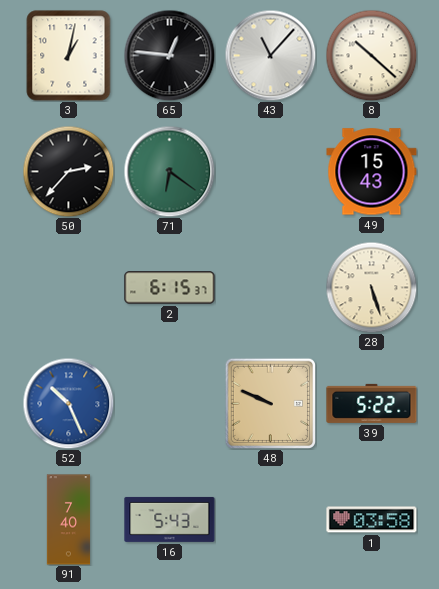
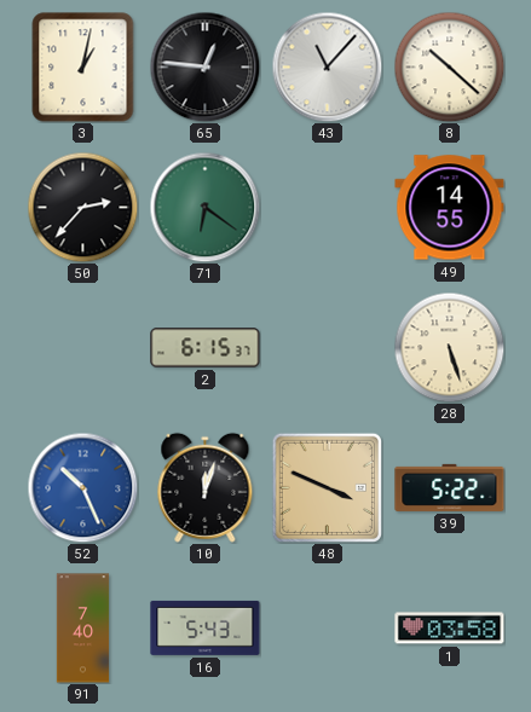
49: 15:43 -> 14:55 (450, 208)
10: none -> 12:03 (206, 487)
48: 9:49 -> 3:49 (327, 487)
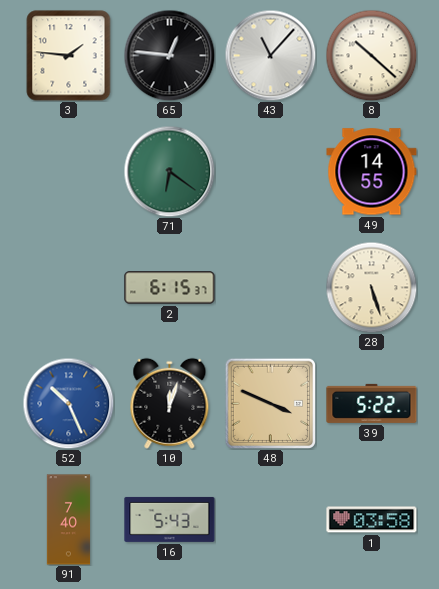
3: 1:02 -> 1:46 (69, 56)
50: 2:37 -> none (82, 207)
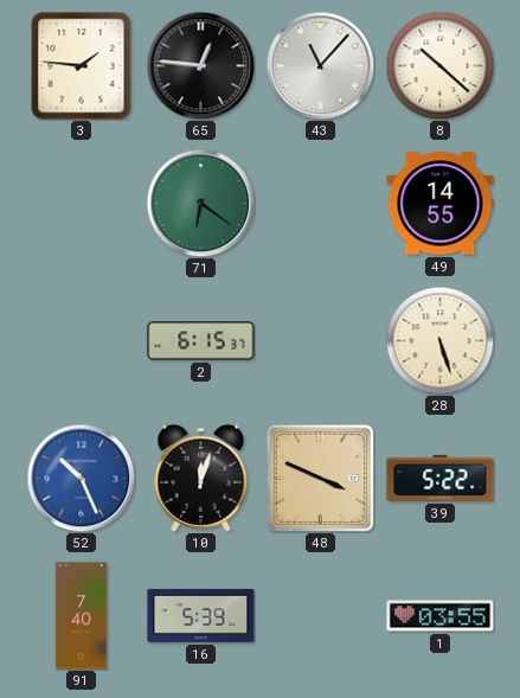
16: 5:43 -> 5:39 (201, 615)
1: 03:58 -> 03:55 (441, 616)
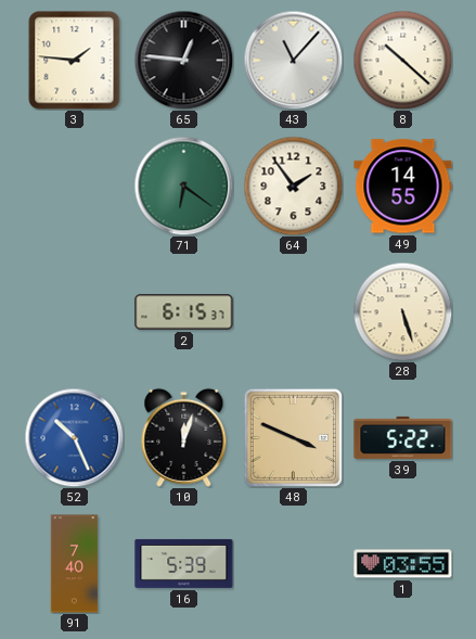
64: none -> 1:54 (293, 186)
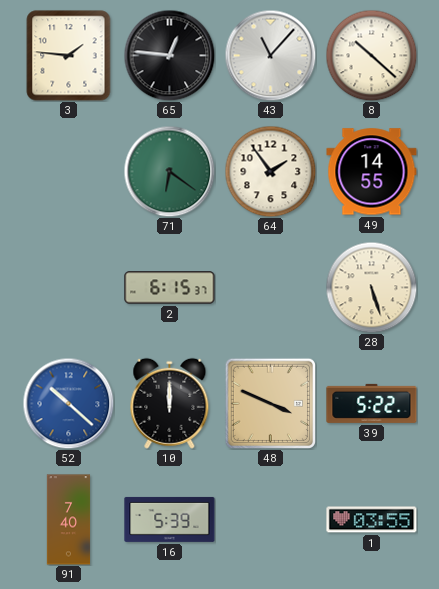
52: 10:26 -> 10:22 (68, 403)
10: 12:03 -> 12:00 (170, 403)
